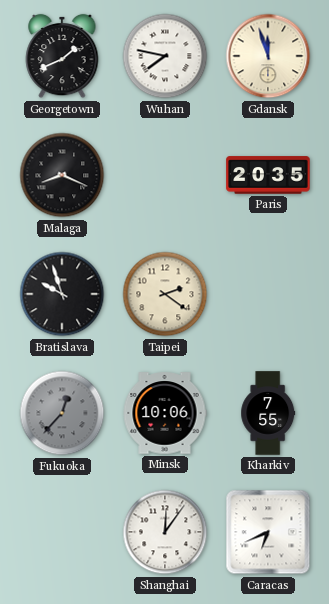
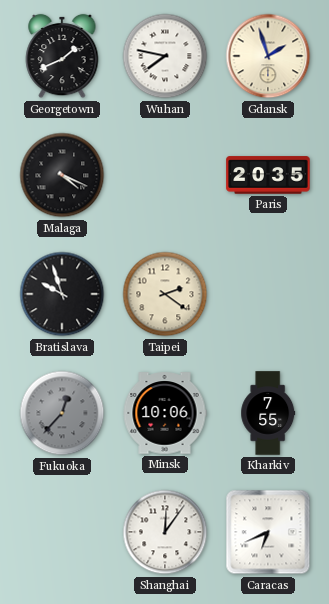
Gdansk: 11:57 -> 1:57 (268, 56)
Malaga: 8:19 -> 4:19 (62, 175)
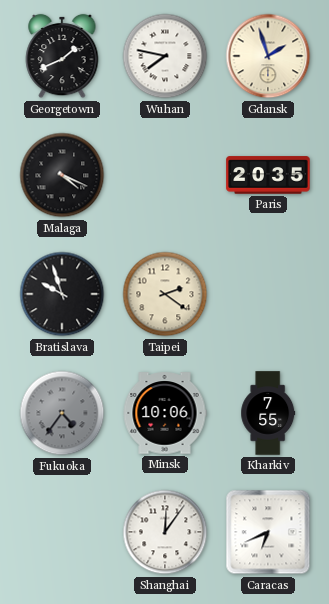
Fukuoka: 12:37 -> 4:36 (62, 413)
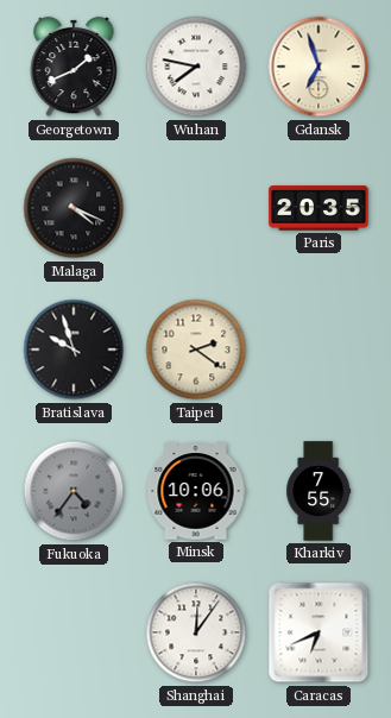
Gdansk: 1:57 -> 6:57 (319, 67)
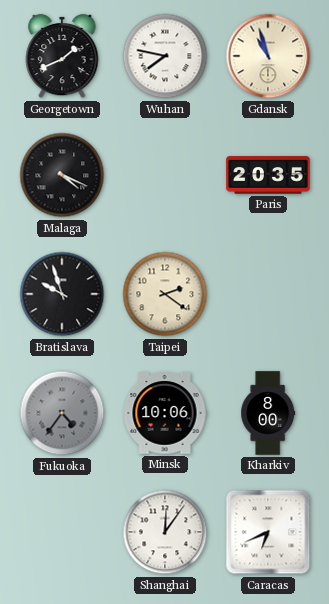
Gdansk: 6:57 -> 10:57 (268, 56)
Kharkiv: 7:55 -> 8:00 (268, 413)
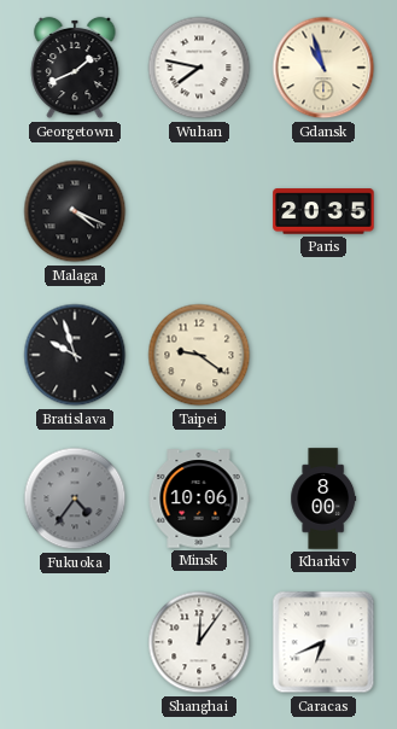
Taipei: 2:21 -> 9:21 (199, 355)
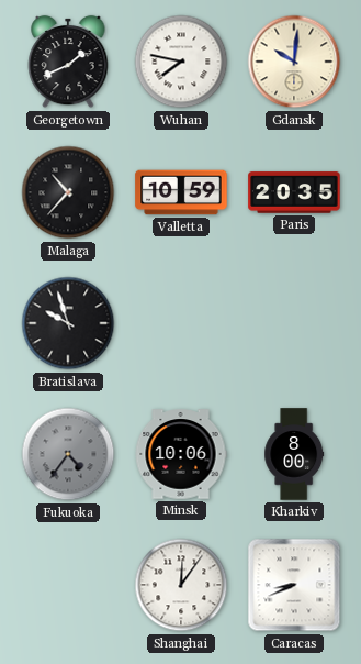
Gdansk: 10:57 -> 10:01 (294, 62)
Malaga: 4:19 -> 10:37 (68, 192)
Valletta: none -> 10:59 (181, 192)
Taipei: 9:21 -> none (199, 355)
Caracas: 6:41 -> 8:41 (294, 585)
